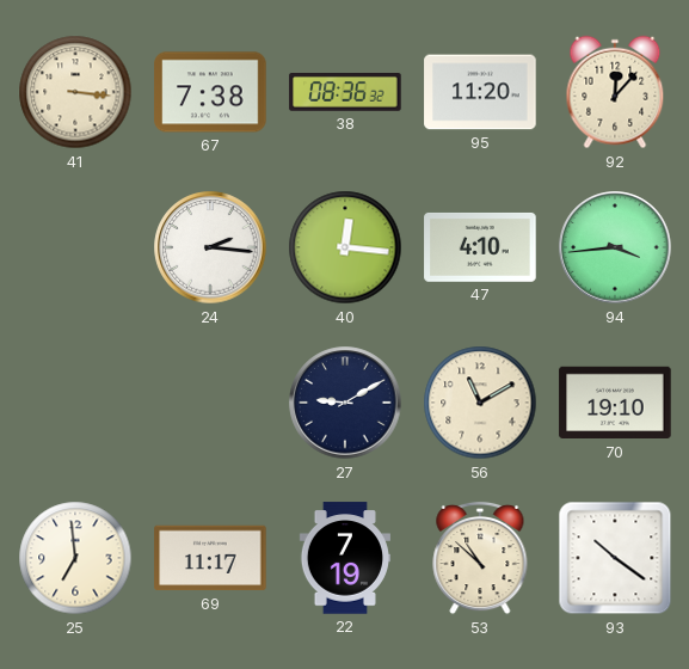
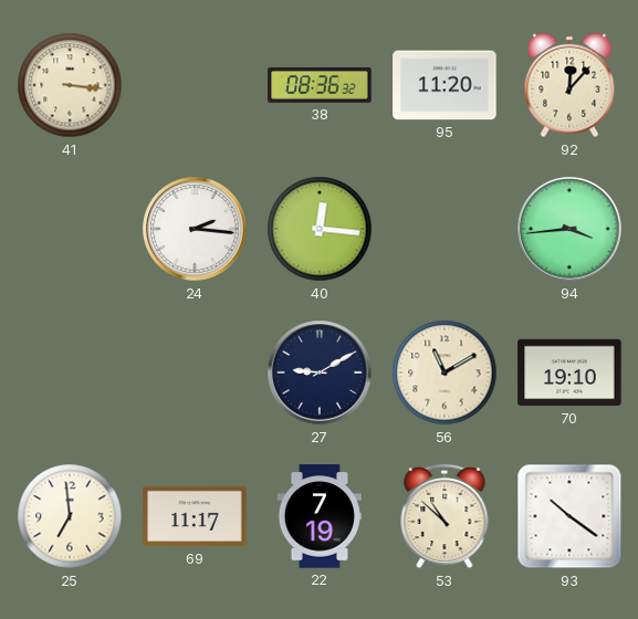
67: 7:38 -> none (210, 92)
47: 4:10 -> none (480, 247)
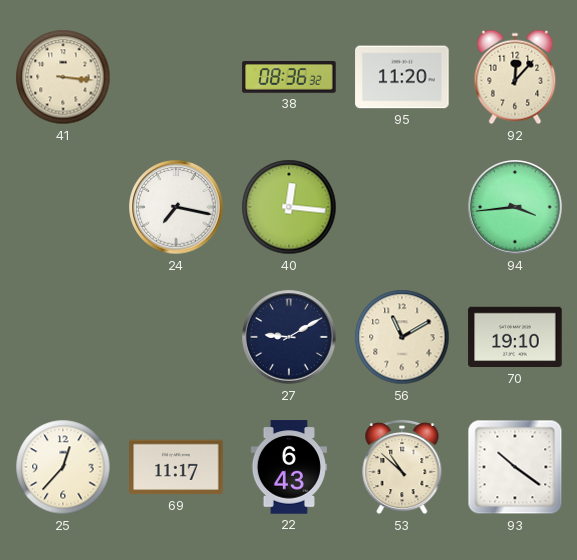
24: 2:16 -> 7:17 (176, 207)
25: 6:59 -> 12:37 (63, 467)
22: 7:19 -> 6:43 (289, 467)
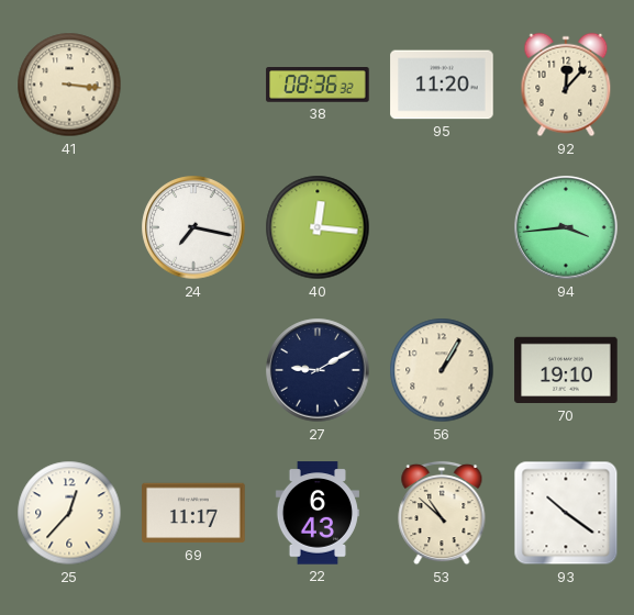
56: 11:10 -> 1:05 (442, 370)
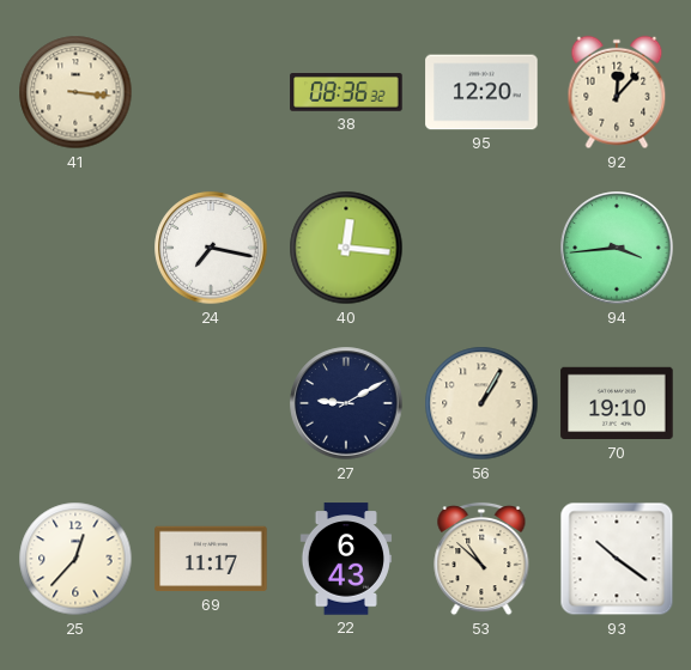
95: 11:20 -> 12:20 (481, 92)
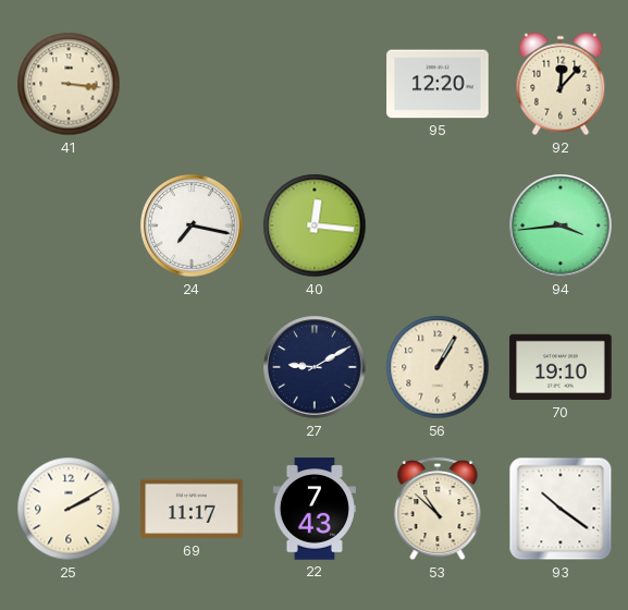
38: 08:36 -> none (346, 92)
25: 12:37 -> 2:10 (69, 509)
22: 6:43 -> 7:43 (315, 509)
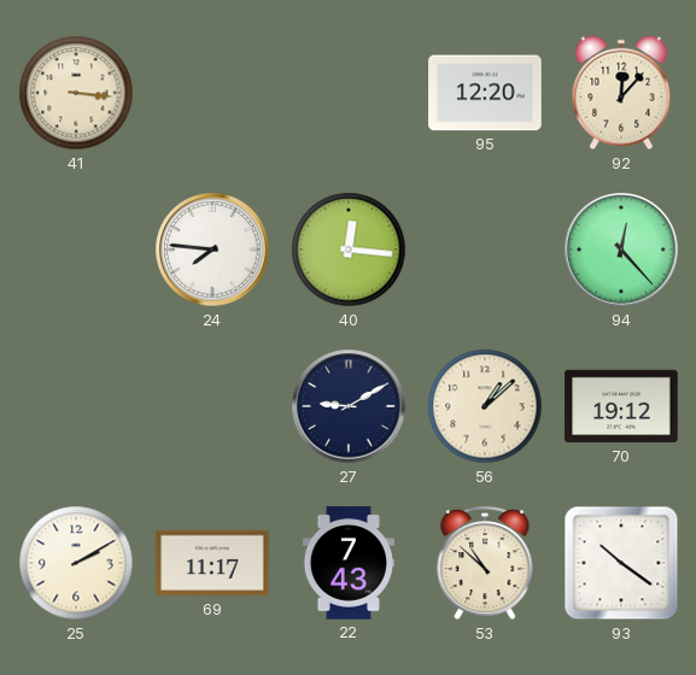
24: 7:17 -> 7:46 (212, 250)
94: 3:44 -> 12:23 (621, 250)
56: 1:05 -> 1:08 (485, 406)
70: 19:10 -> 19:12 (621, 406)
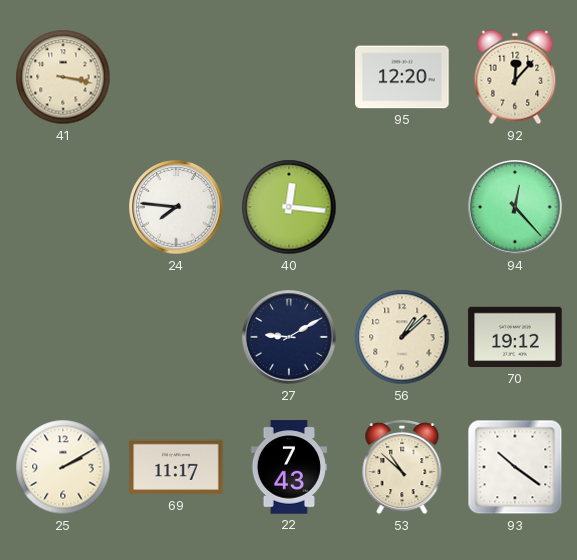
41: 3:16 -> 3:17 (63, 77)
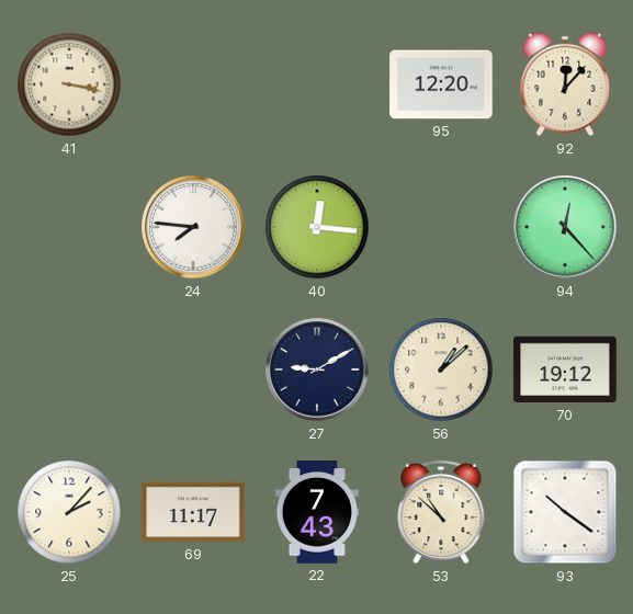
25: 2:10 -> 2:07 (69, 512)
